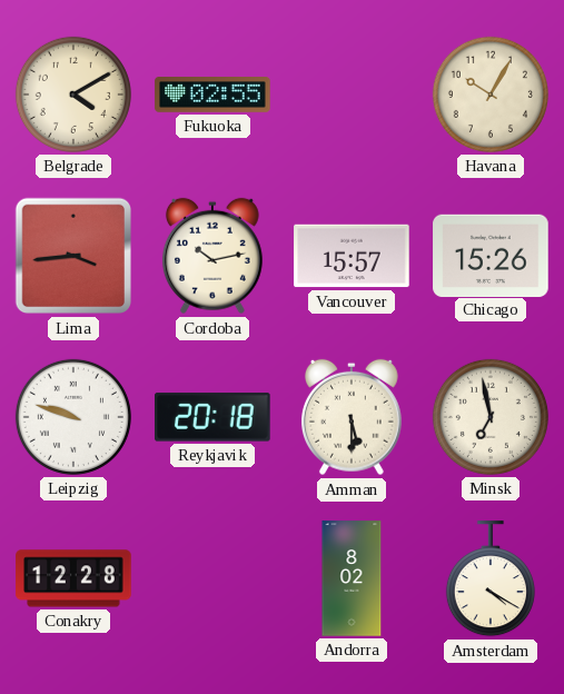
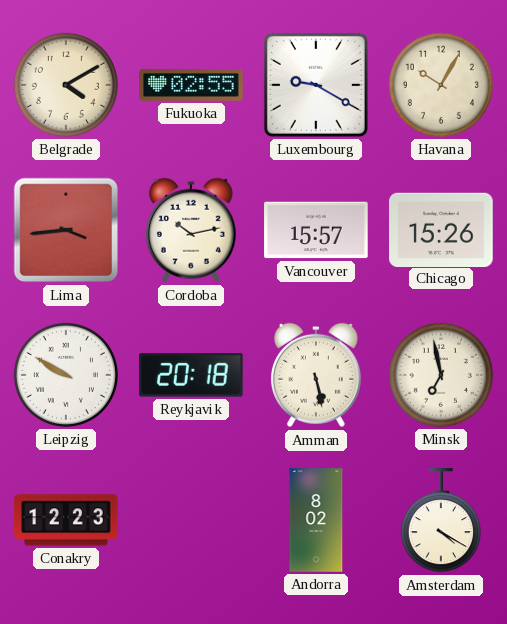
Luxembourg: none -> 9:20 (316, 85)
Leipzig: 9:48 -> 9:50 (66, 375)
Amman: 5:30 -> 5:28 (316, 375)
Conakry: 12:28 -> 12:23 (66, 520)
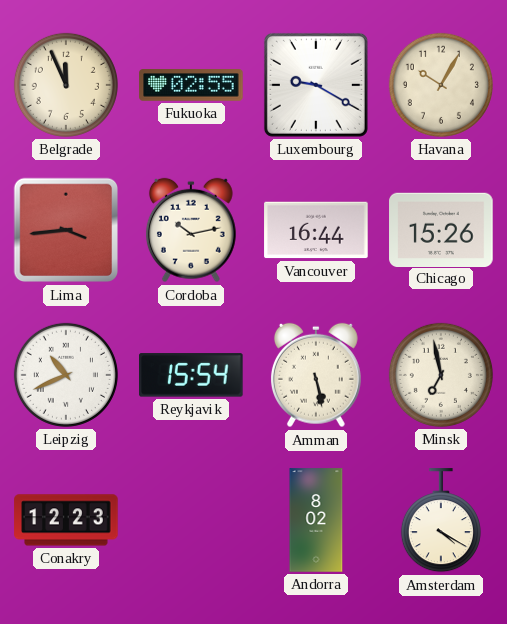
Belgrade: 4:10 -> 11:56 (66, 85)
Vancouver: 15:57 -> 16:44 (316, 230)
Leipzig: 9:50 -> 10:41 (66, 375)
Reykjavik: 20:18 -> 15:54 (192, 375)
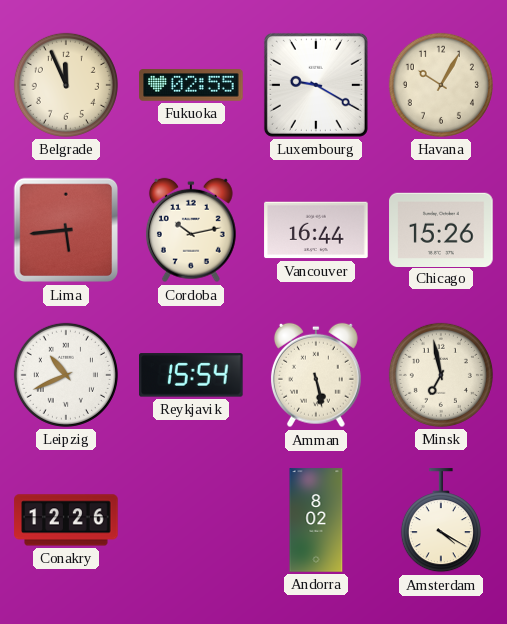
Lima: 3:44 -> 5:44 (66, 230)
Conakry: 12:23 -> 12:26 (66, 520)
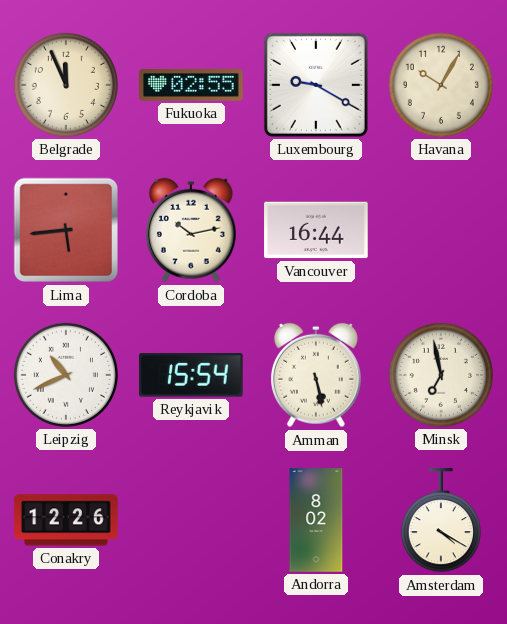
Chicago: 15:26 -> none (441, 229)
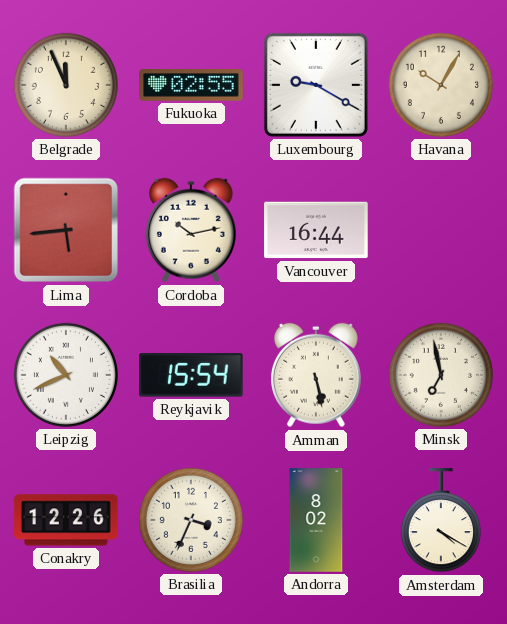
Brasilia: none -> 3:34 (191, 520)
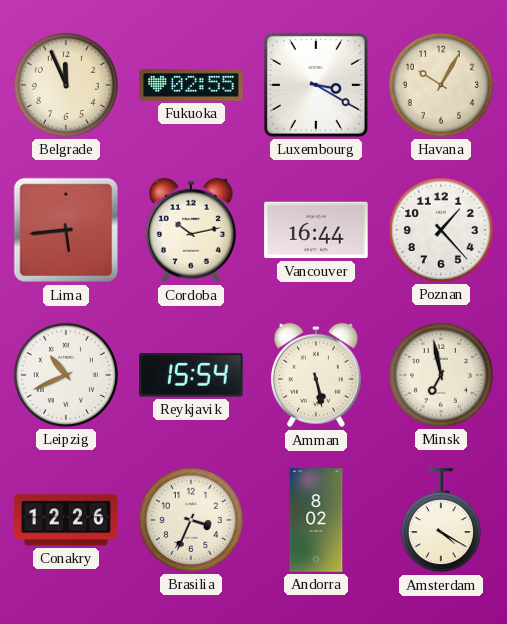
Luxembourg: 9:20 -> 3:20 (316, 85)
Poznan: none -> 1:23 (441, 230)
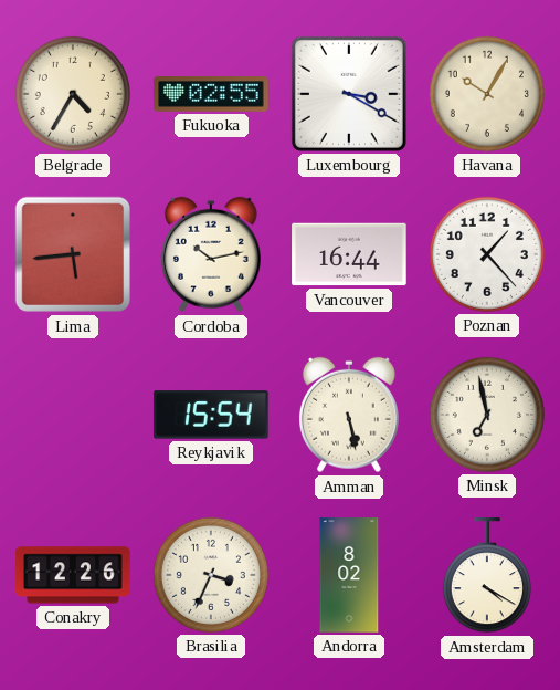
Belgrade: 11:56 -> 4:35 (73, 94)
Leipzig: 10:41 -> none (66, 375)
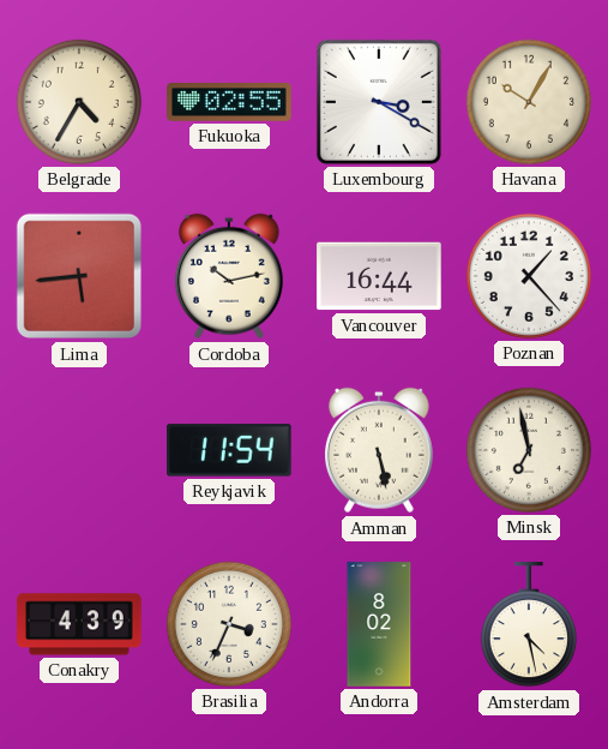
Reykjavik: 15:54 -> 11:54 (230, 450)
Conakry: 12:26 -> 4:39 (79, 624)
Amsterdam: 4:20 -> 4:28 (529, 625)
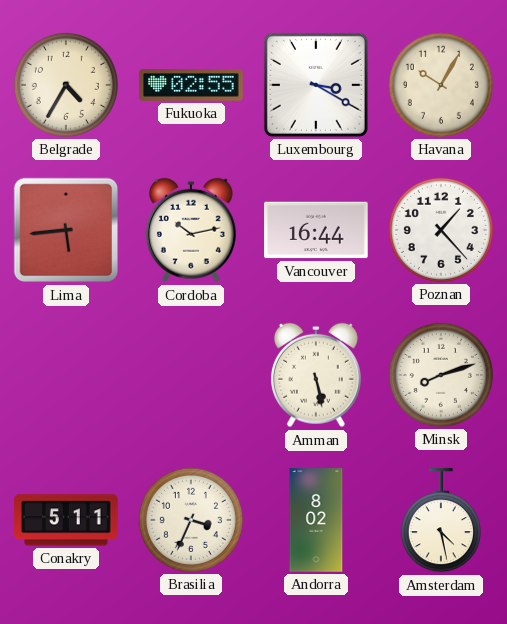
Reykjavik: 11:54 -> none (230, 450)
Minsk: 6:58 -> 8:12 (441, 375)
Conakry: 4:39 -> 5:11 (66, 520)
